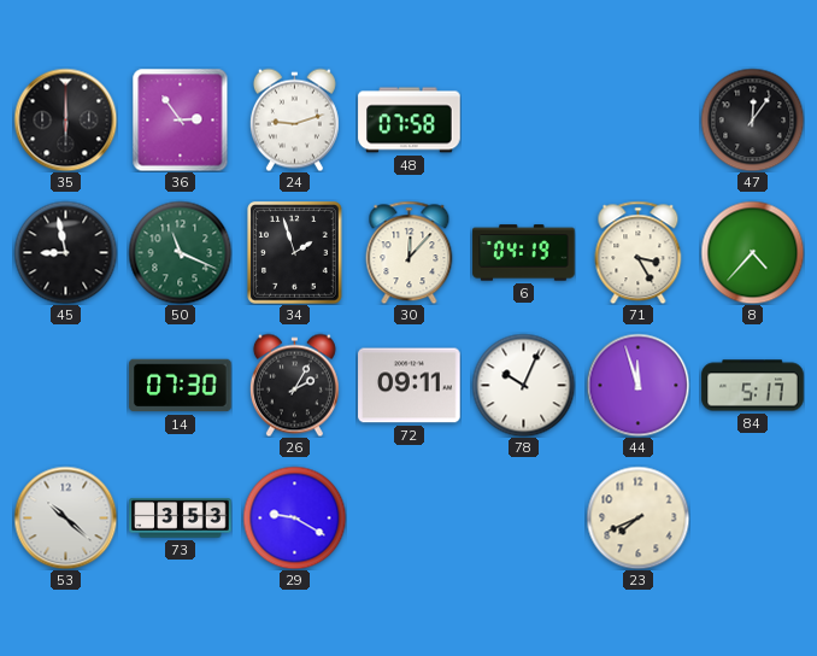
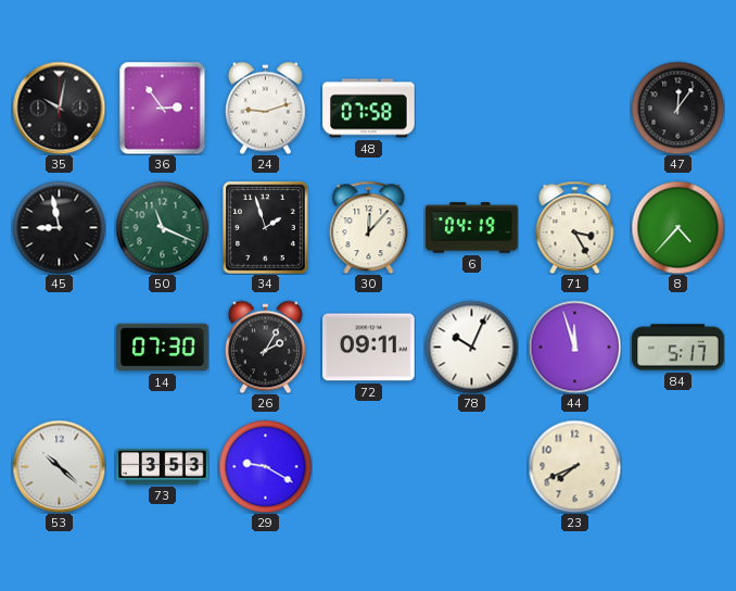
35: 6:00 -> 10:02 (59, 108)
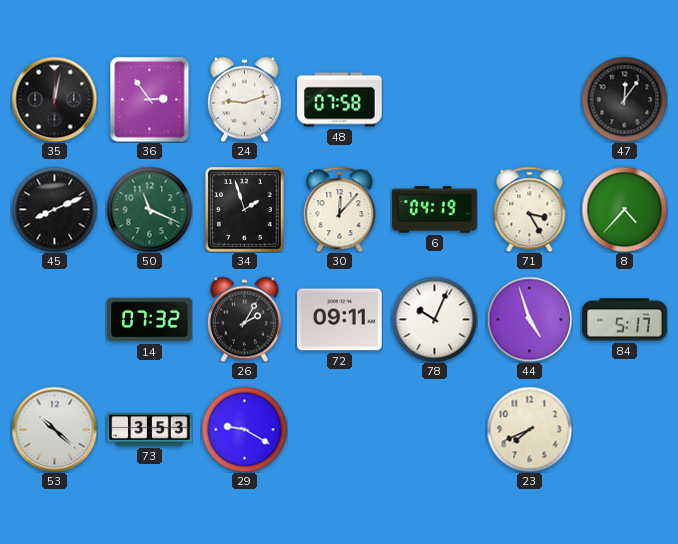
35: 10:02 -> 12:02 (54, 99)
45: 8:58 -> 8:11 (54, 209)
14: 07:30 -> 07:32 (150, 320)
44: 11:57 -> 4:57 (529, 319)
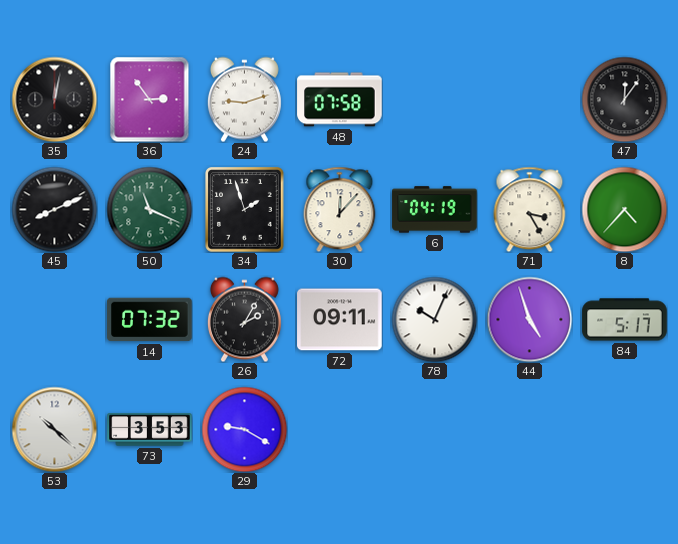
23: 7:41 -> none (529, 429)
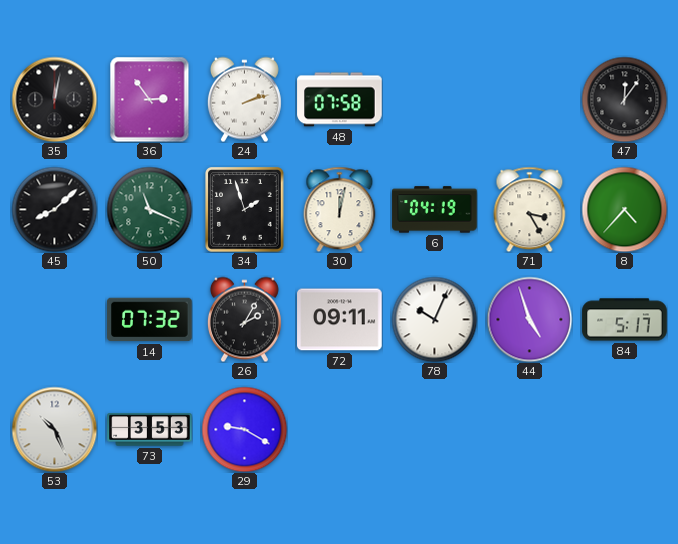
24: 9:12 -> 2:12 (244, 99)
45: 8:11 -> 8:08 (54, 209)
30: 12:07 -> 12:02 (340, 209)
53: 10:22 -> 10:26 (54, 429)
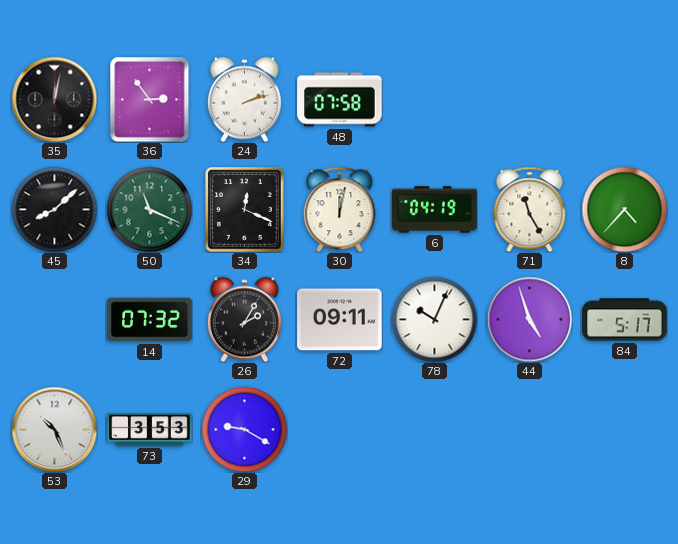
47: 12:06 -> none (624, 99)
34: 1:57 -> 12:19 (245, 210)
71: 3:25 -> 11:25 (530, 209)
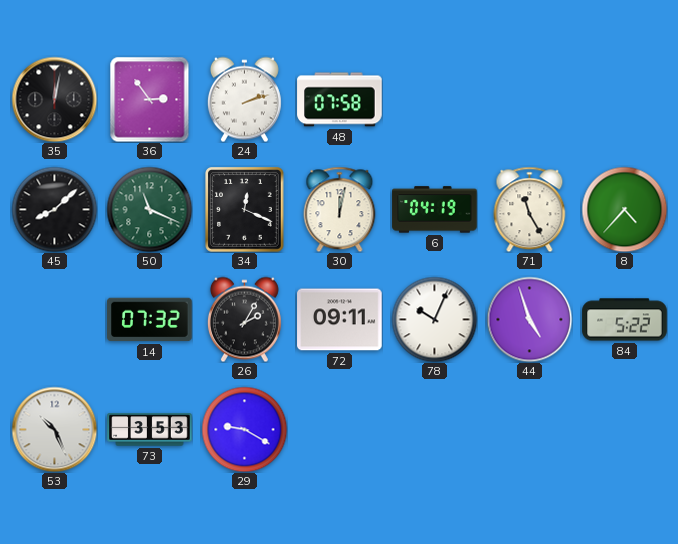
84: 5:17 -> 5:22 (625, 320)
